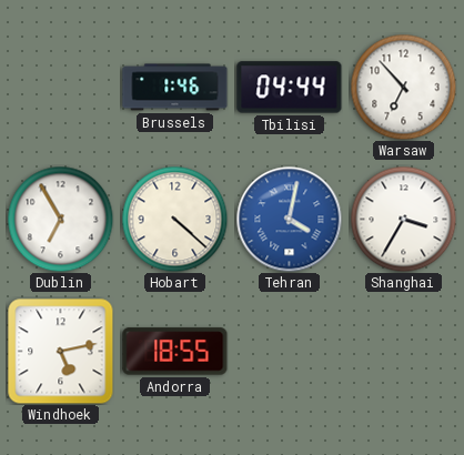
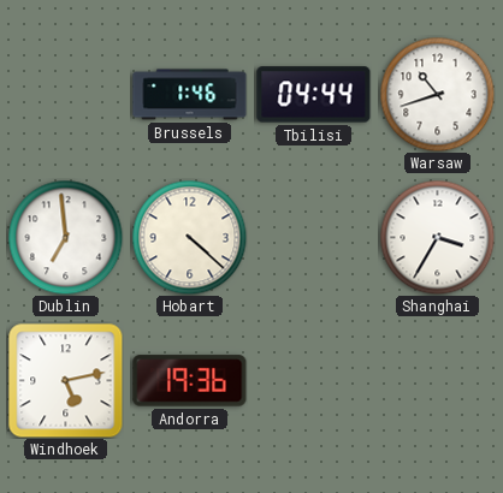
Warsaw: 6:53 -> 10:42 (437, 94)
Dublin: 6:55 -> 6:59 (65, 237)
Tehran: 4:02 -> none (289, 219)
Andorra: 18:55 -> 19:36 (190, 381)
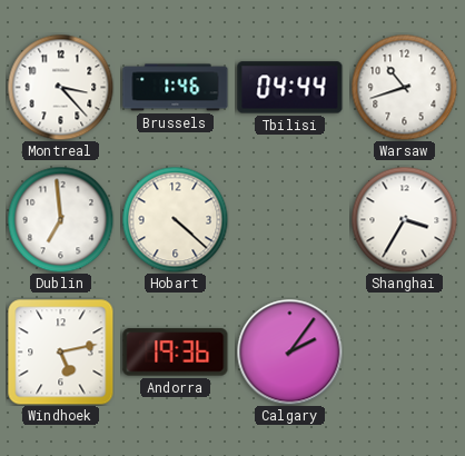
Montreal: none -> 3:23 (60, 87)
Calgary: none -> 2:06 (289, 351)
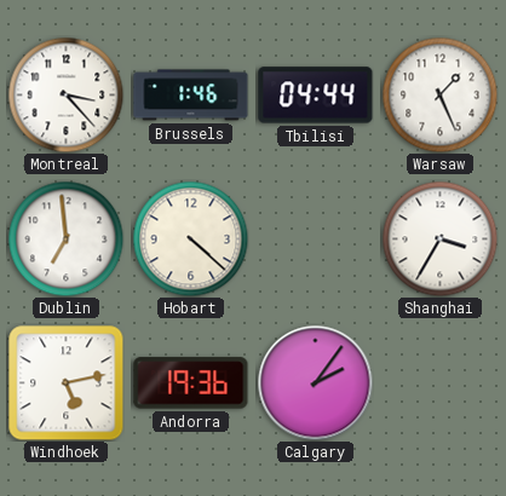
Warsaw: 10:42 -> 1:26 (439, 94)
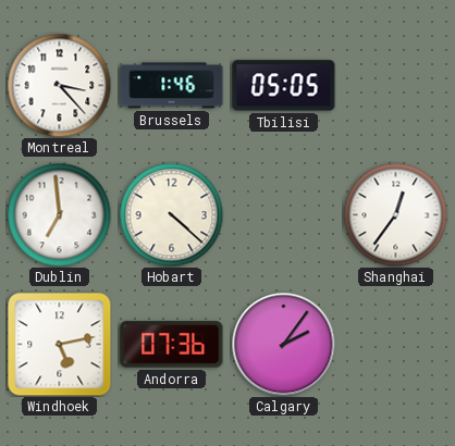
Tbilisi: 04:44 -> 05:05 (284, 86)
Warsaw: 1:26 -> none (439, 94)
Shanghai: 3:35 -> 12:36 (395, 214)
Andorra: 19:36 -> 07:36 (172, 345)
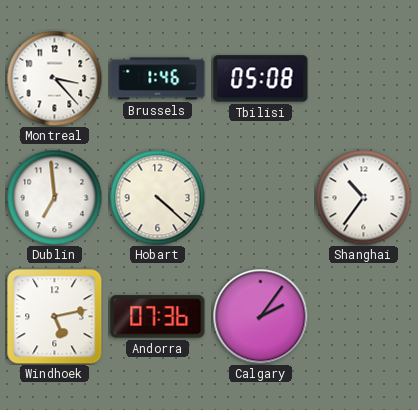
Tbilisi: 05:05 -> 05:08 (261, 79)
Shanghai: 12:36 -> 10:36 (363, 197)
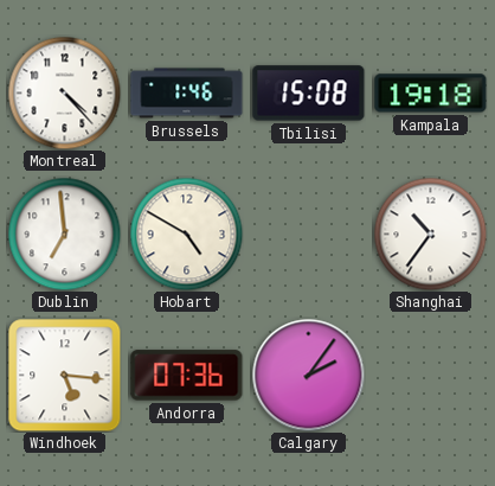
Montreal: 3:23 -> 4:23 (64, 92)
Tbilisi: 05:08 -> 15:08 (309, 94)
Kampala: none -> 19:18 (431, 94)
Hobart: 4:22 -> 4:50 (186, 234)
Windhoek: 5:13 -> 5:16 (65, 376)
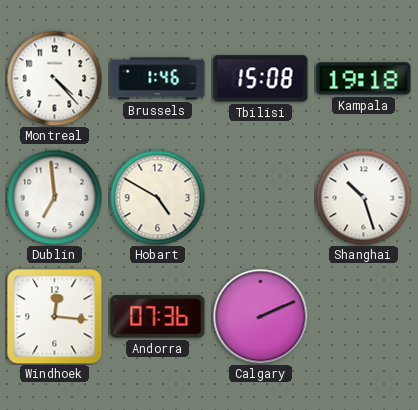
Shanghai: 10:36 -> 10:27 (363, 197)
Windhoek: 5:16 -> 12:16 (55, 317)
Calgary: 2:06 -> 2:11 (260, 316)
